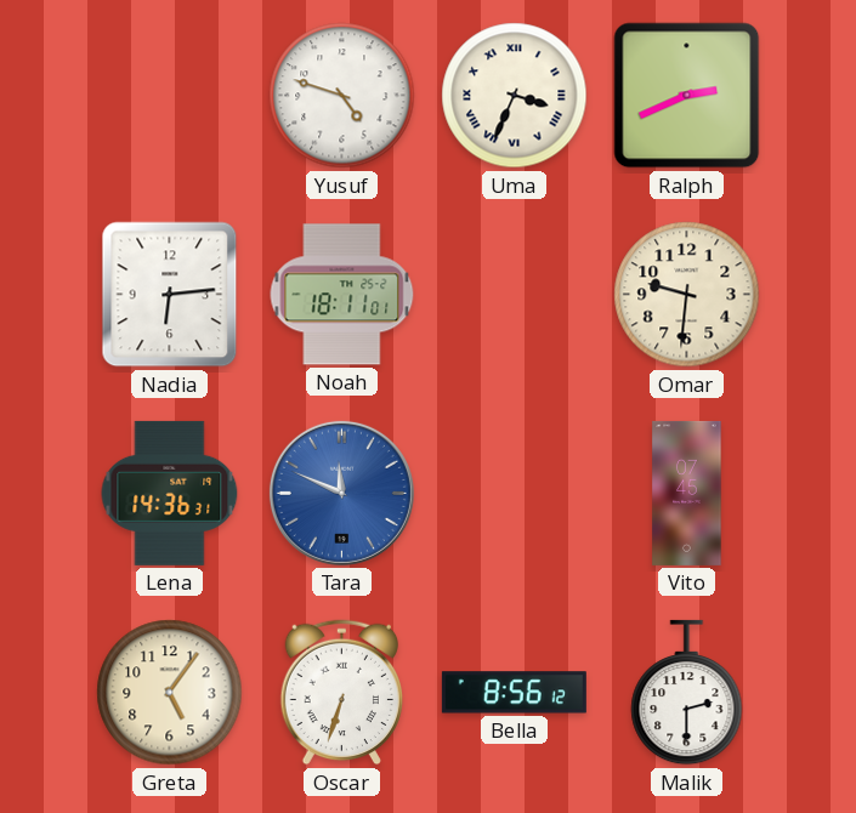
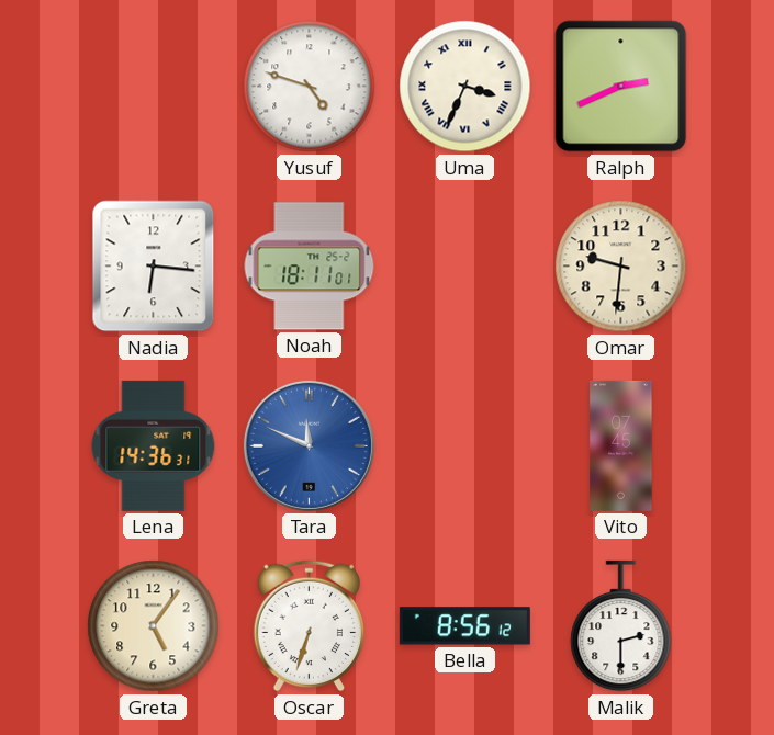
Nadia: 6:14 -> 6:16 (154, 267)
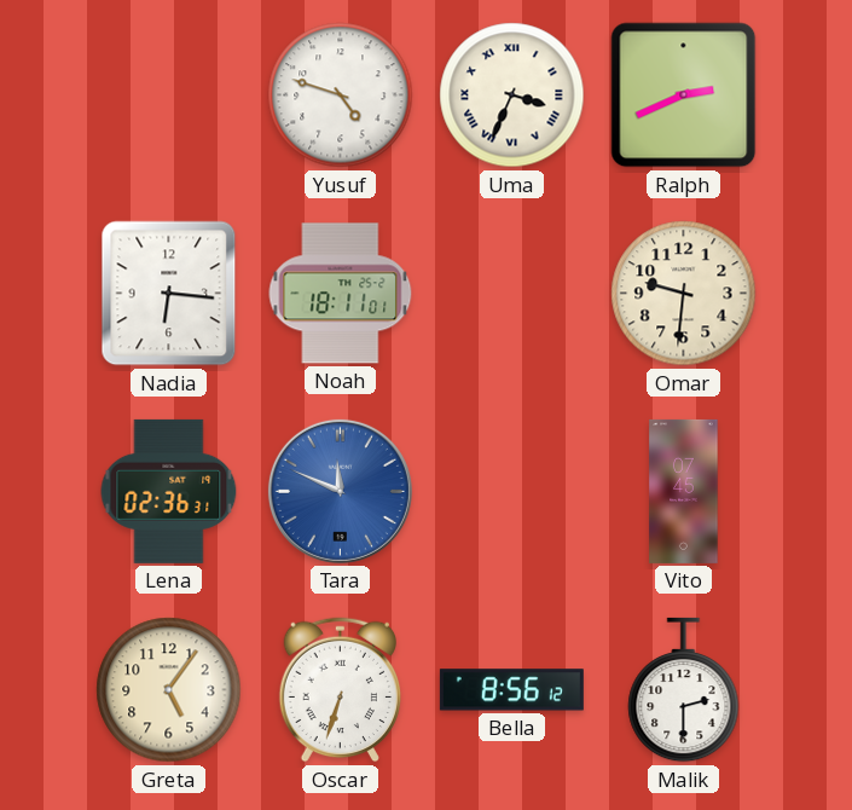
Lena: 14:36 -> 02:36 (169, 491)
